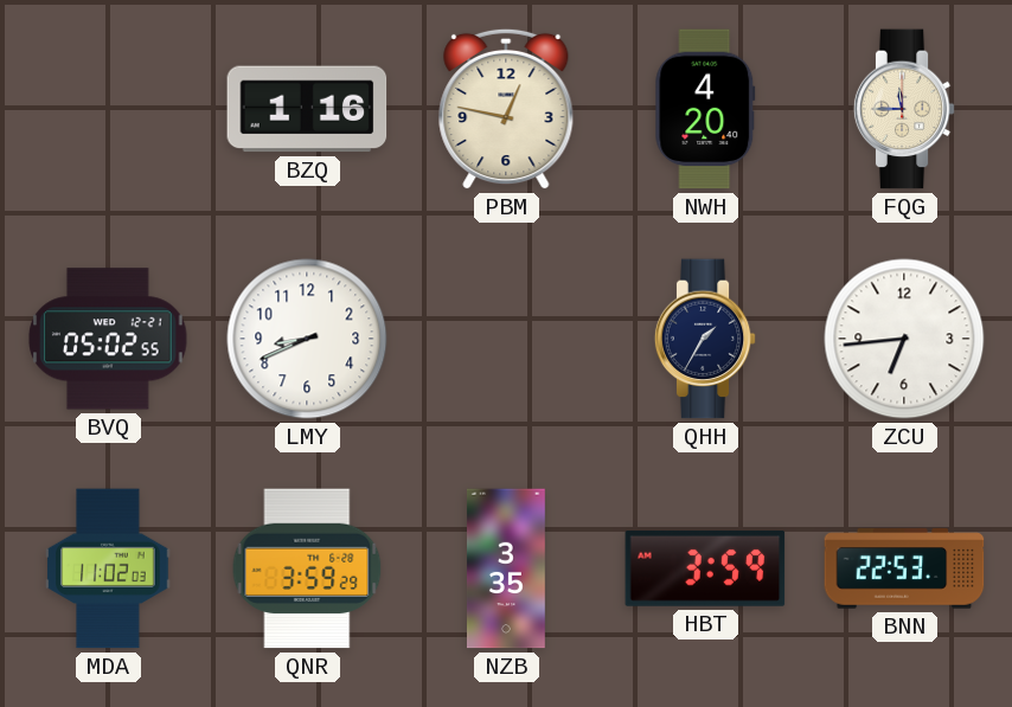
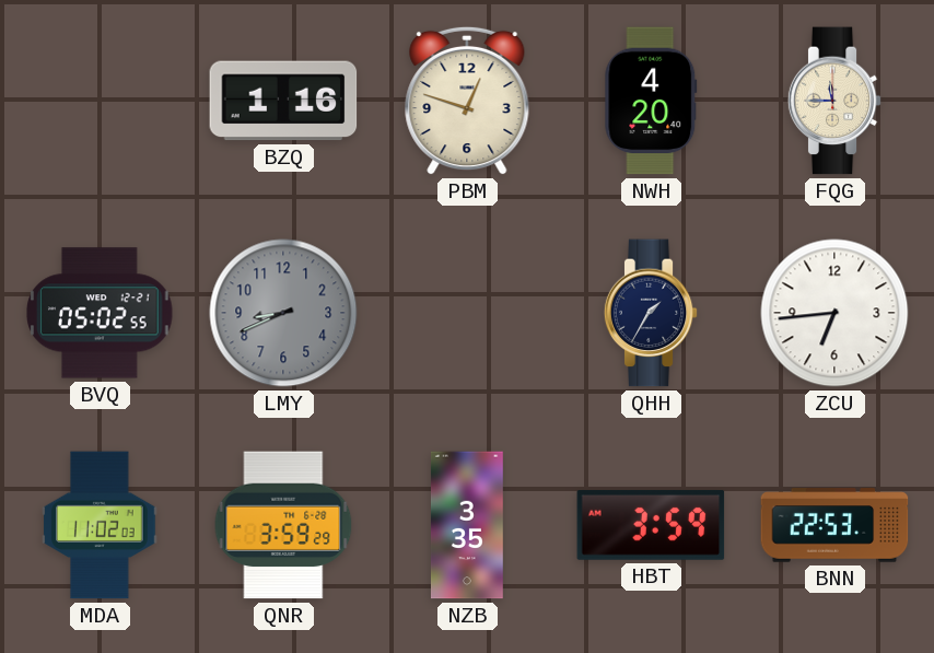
PBM: 12:47 -> 12:48 (467, 101)
LMY dial: white -> grey (283, 313)
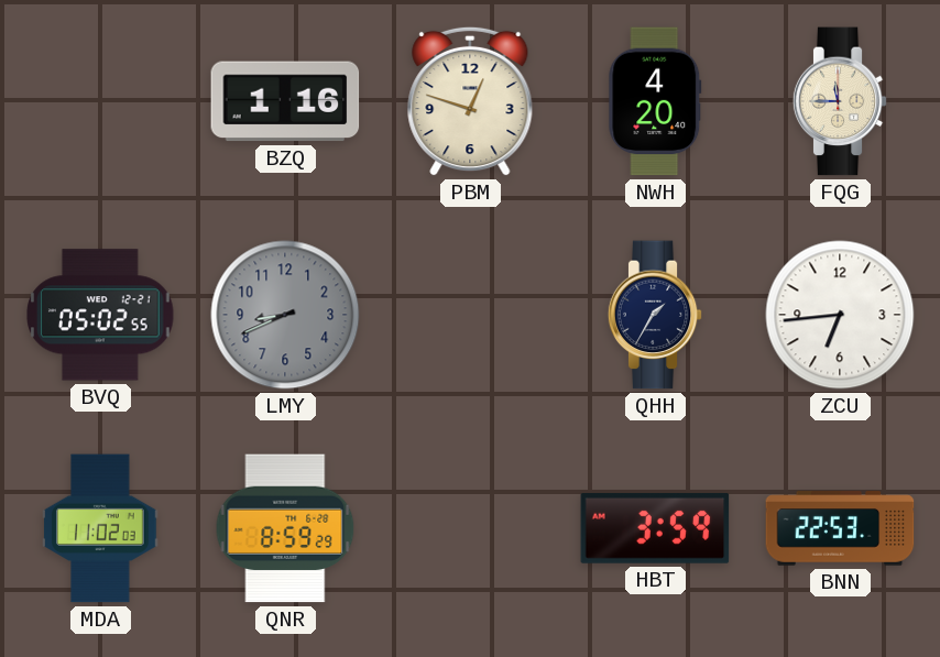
QNR: 3:59 -> 8:59 (285, 528)
NZB: 3:35 -> none (467, 525)
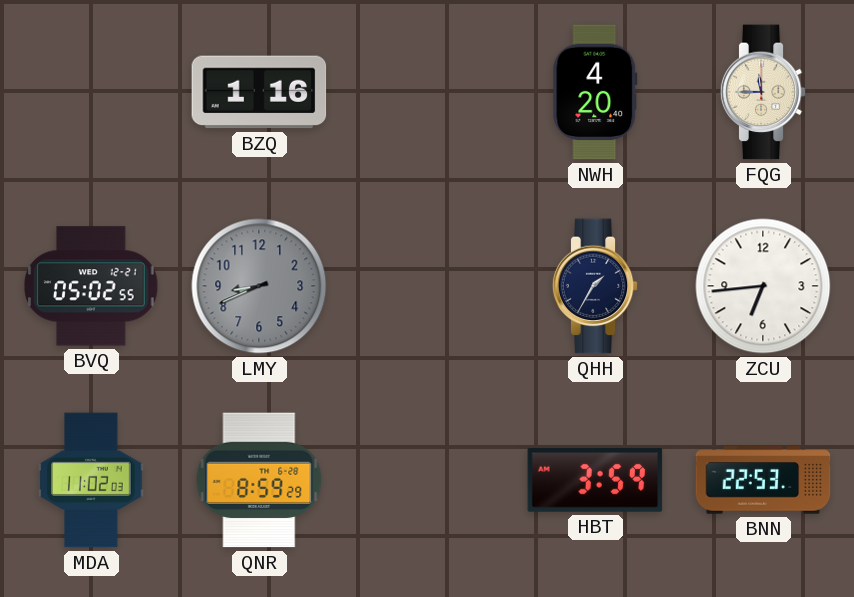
PBM: 12:48 -> none (470, 101)
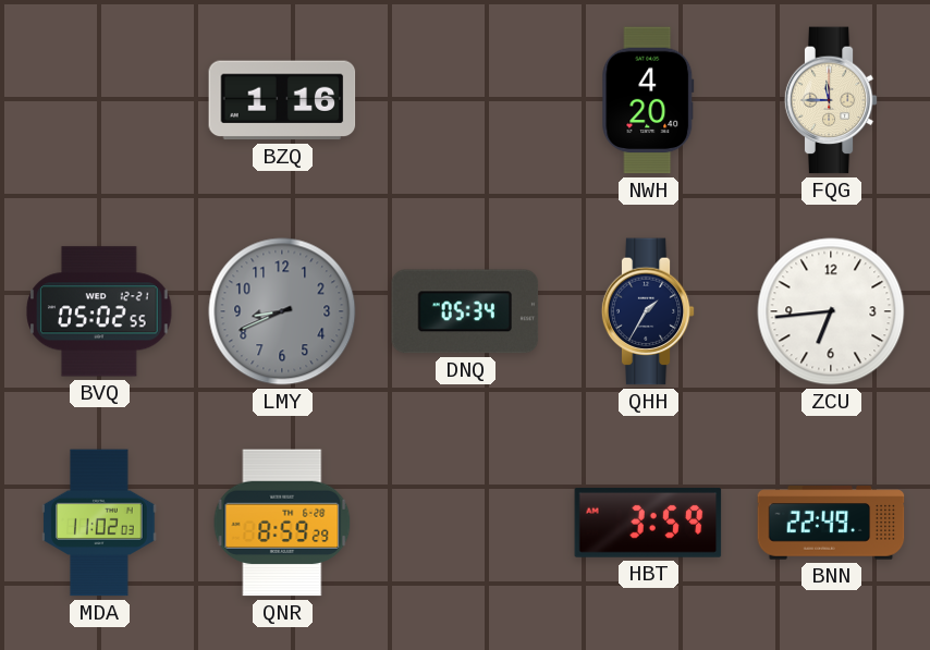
DNQ: none -> 05:34 (465, 311)
BNN: 22:53 -> 22:49 (831, 523)
